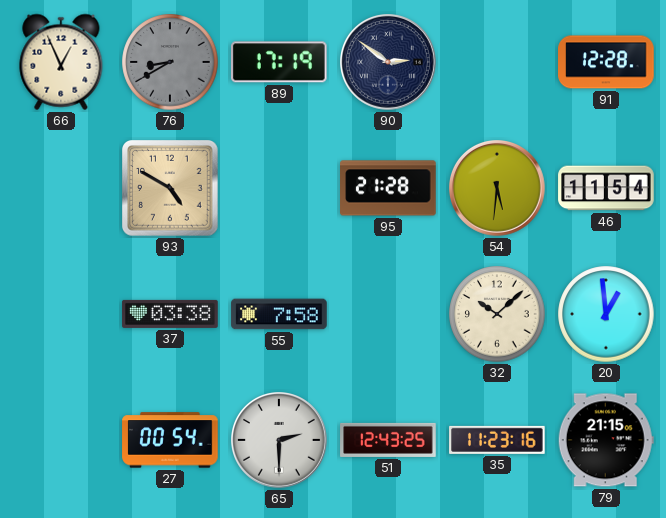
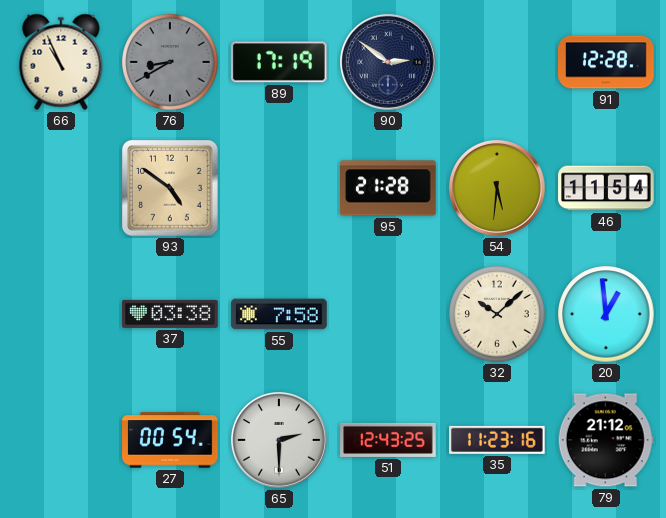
66: 12:56 -> 10:56 (61, 62)
93: 4:50 -> 4:51 (171, 189)
79: 21:15 -> 21:12 (606, 440)
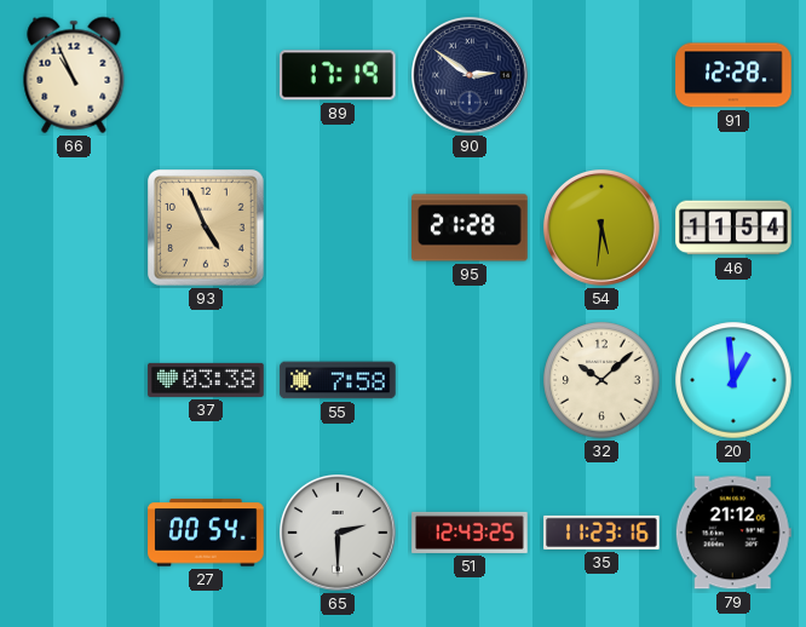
76: 8:40 -> none (170, 62)
93: 4:51 -> 4:56 (207, 229)
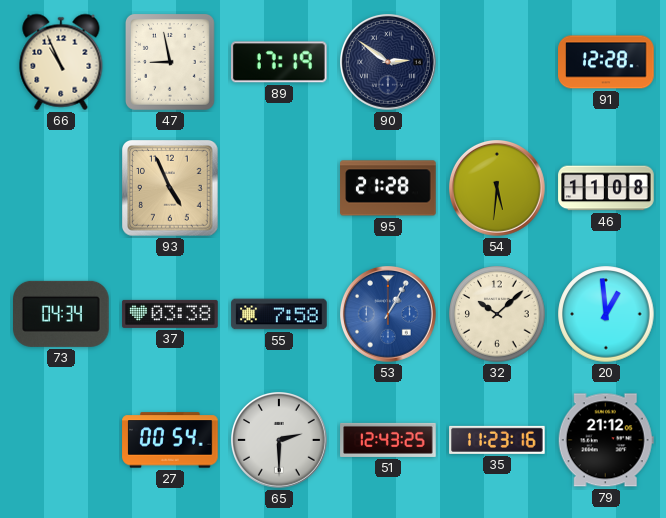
47: none -> 8:58 (170, 62)
46: 11:54 -> 11:08 (606, 188)
73: none -> 04:34 (62, 314)
53: none -> 1:05 (389, 315)
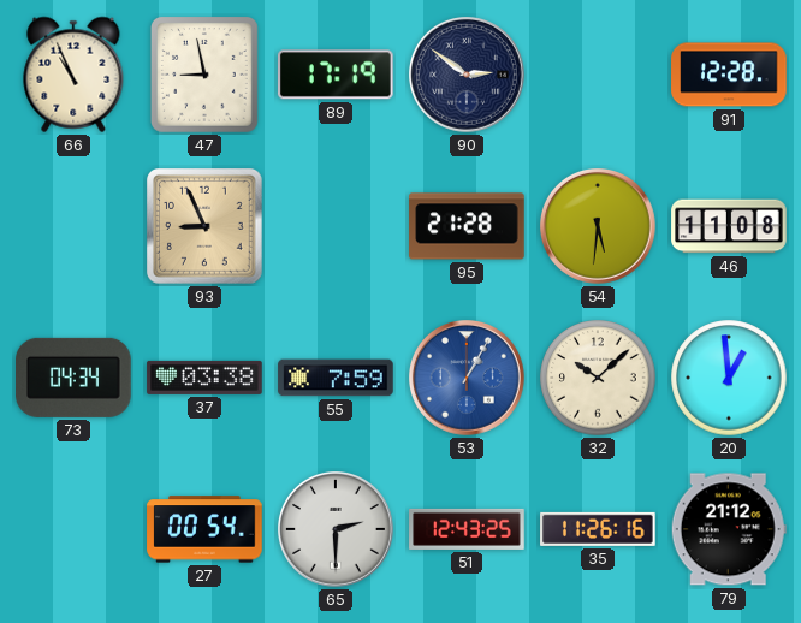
93: 4:56 -> 8:56 (206, 227)
55: 7:58 -> 7:59 (336, 378)
35: 11:23 -> 11:26 (598, 529)
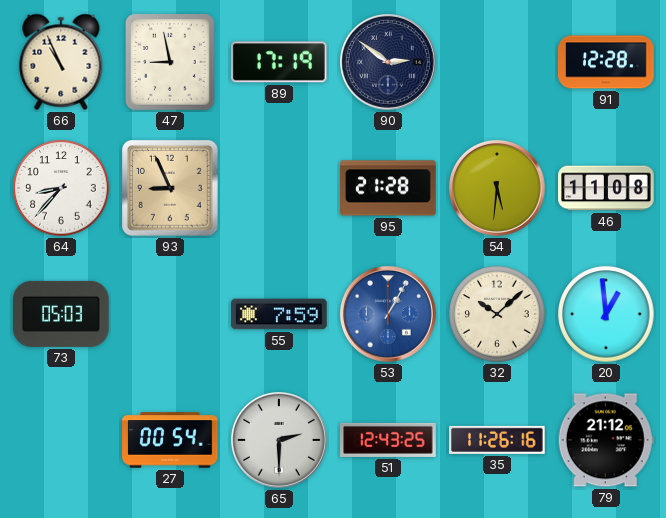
64: none -> 8:37 (61, 188)
73: 04:34 -> 05:03 (62, 314)
37: 03:38 -> none (204, 378)
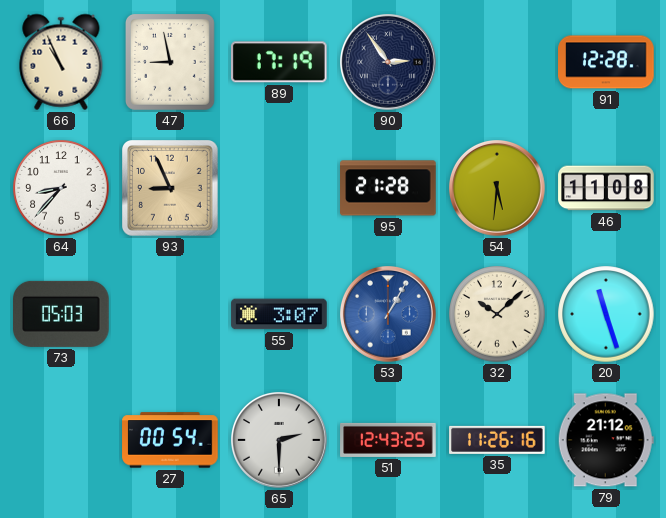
90: 2:51 -> 2:54 (389, 63)
55: 7:59 -> 3:07 (279, 314)
20: 12:59 -> 11:27 (606, 314)
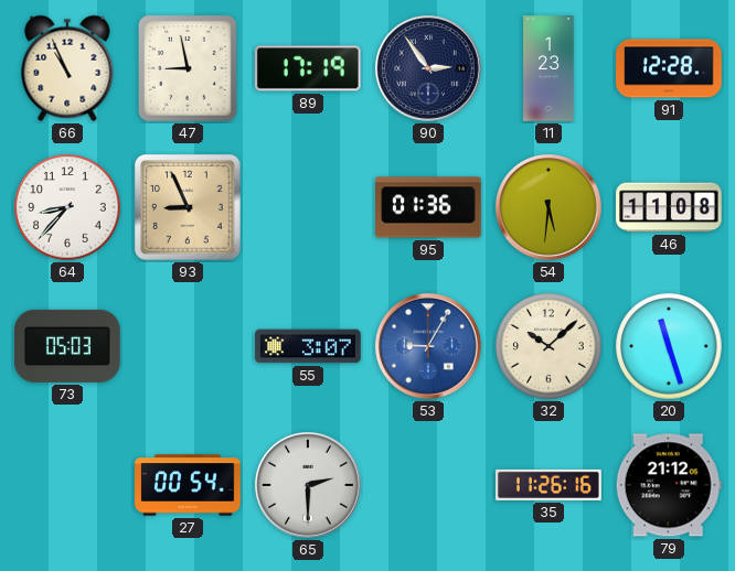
11: none -> 1:23 (548, 68)
95: 21:28 -> 01:36 (428, 207)
53: 1:05 -> 9:05 (429, 347)
51: 12:43 -> none (388, 440)
